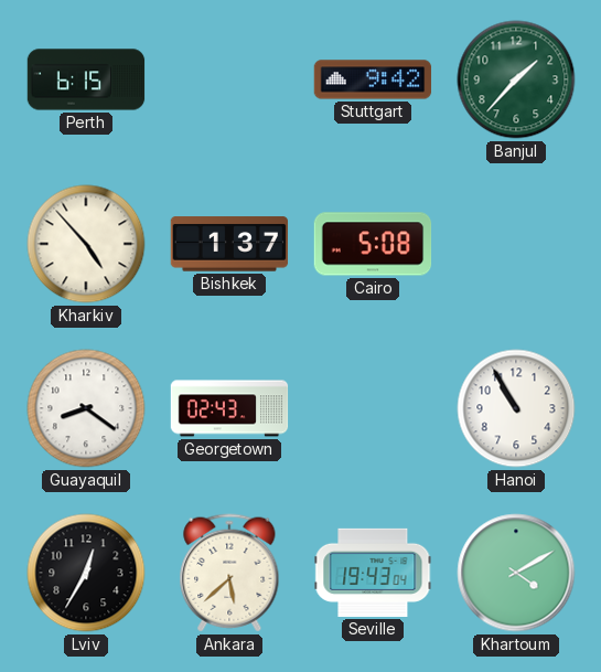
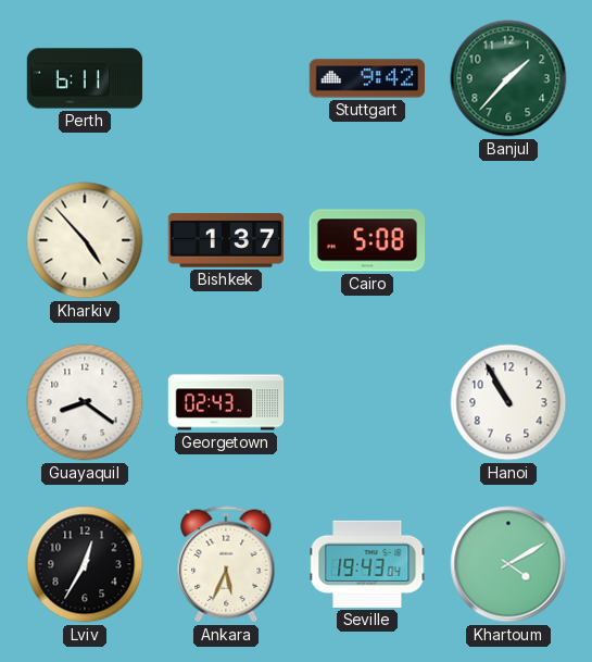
Perth: 6:15 -> 6:11 (85, 78)
Ankara: 5:38 -> 5:34 (226, 564)
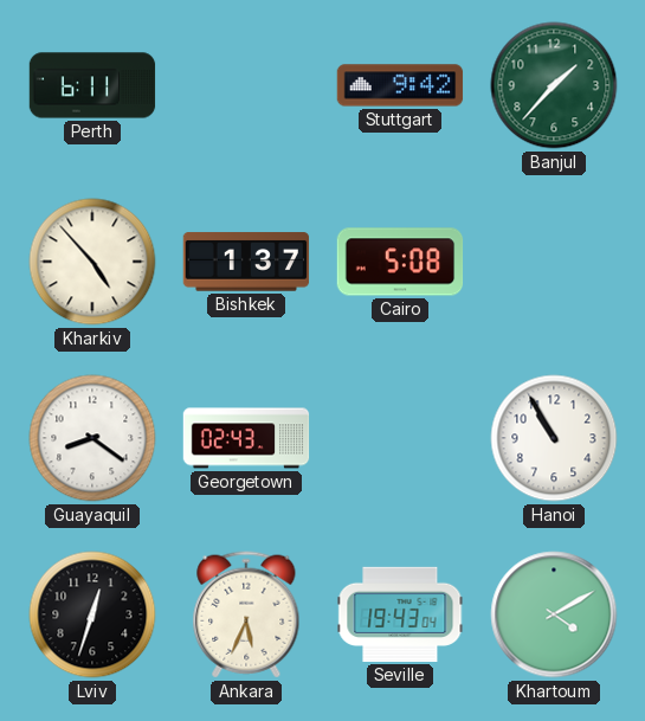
Lviv: 12:35 -> 12:33 (92, 614)
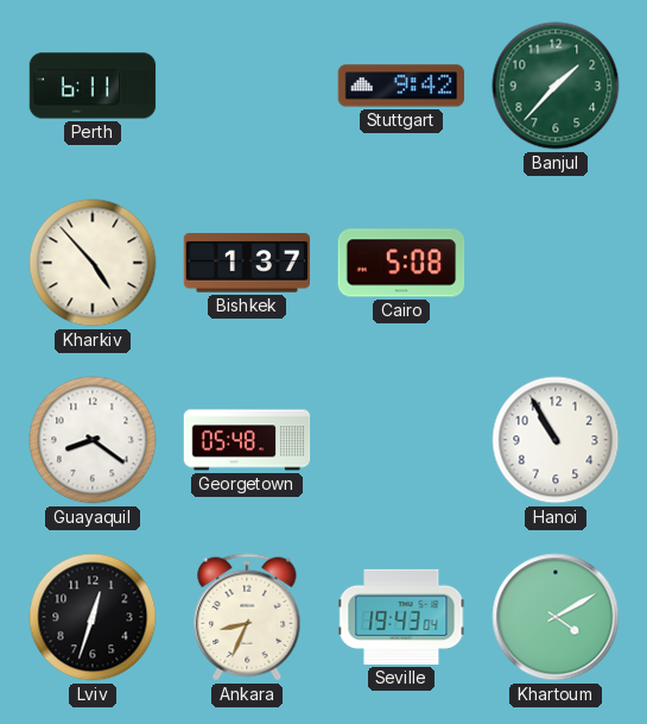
Georgetown: 02:43 -> 05:48 (247, 440)
Ankara: 5:34 -> 8:34 (247, 617)
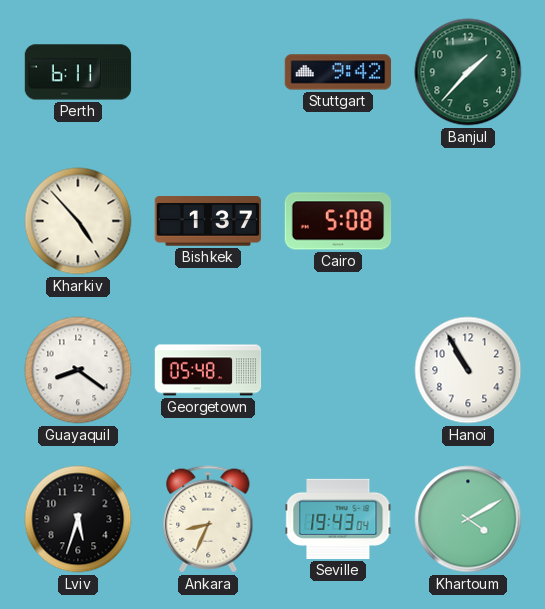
Lviv: 12:33 -> 5:33 (78, 519)
